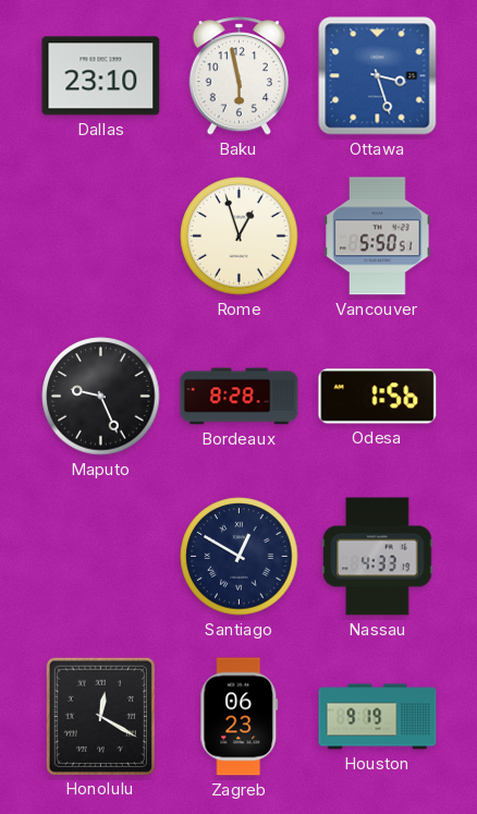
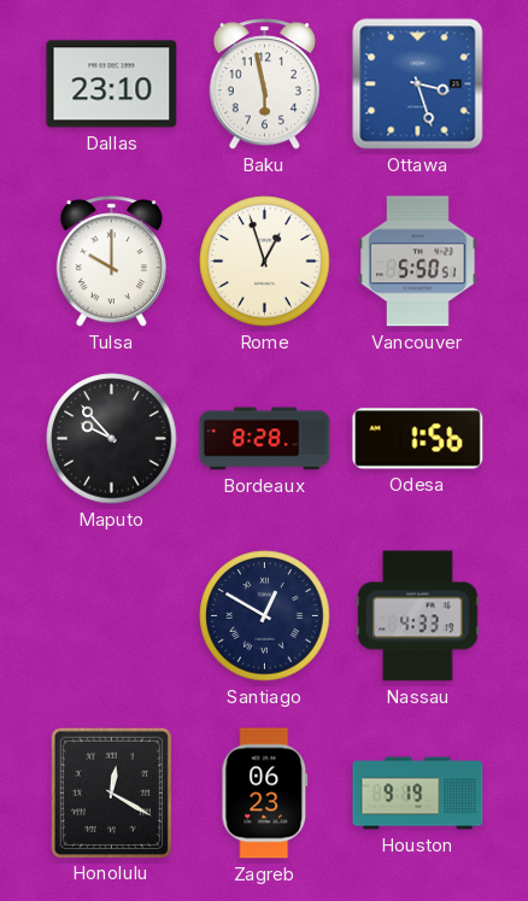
Tulsa: none -> 10:00 (111, 262)
Maputo: 9:26 -> 9:53 (112, 439)
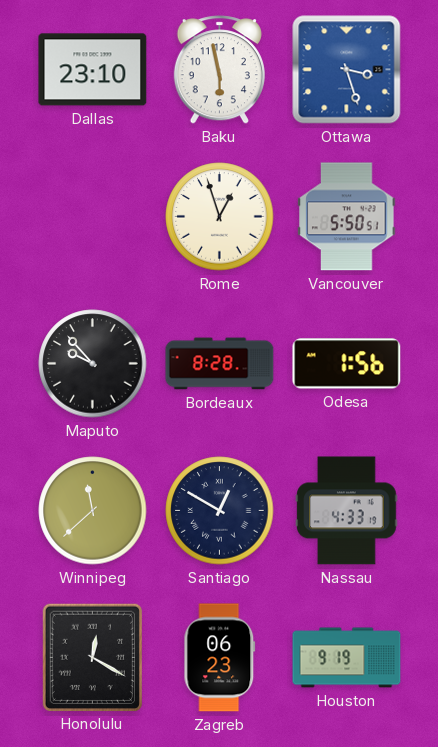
Tulsa: 10:00 -> none (111, 262)
Winnipeg: none -> 11:38 (93, 511)
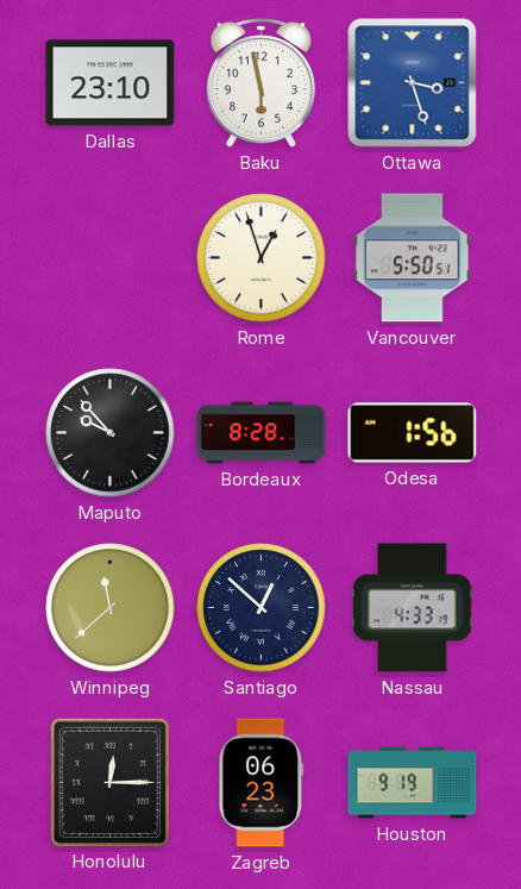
Santiago: 12:50 -> 12:52 (262, 608)
Honolulu: 12:20 -> 12:15 (109, 782)
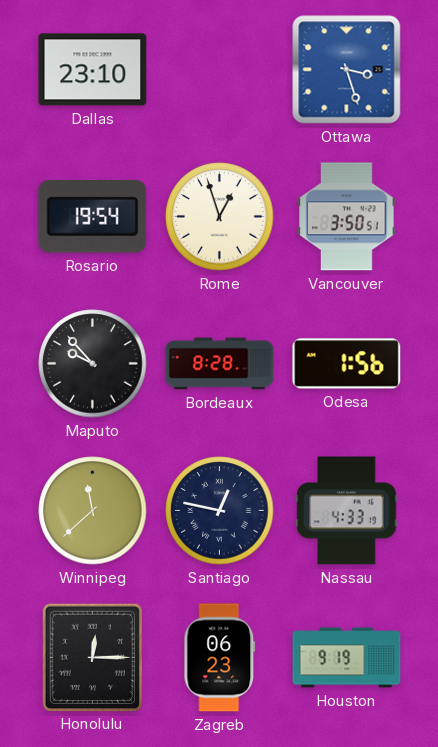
Baku: 5:58 -> none (260, 83)
Rosario: none -> 19:54 (93, 217)
Vancouver: 5:50 -> 3:50 (347, 217)
Santiago: 12:52 -> 12:47 (220, 511)
